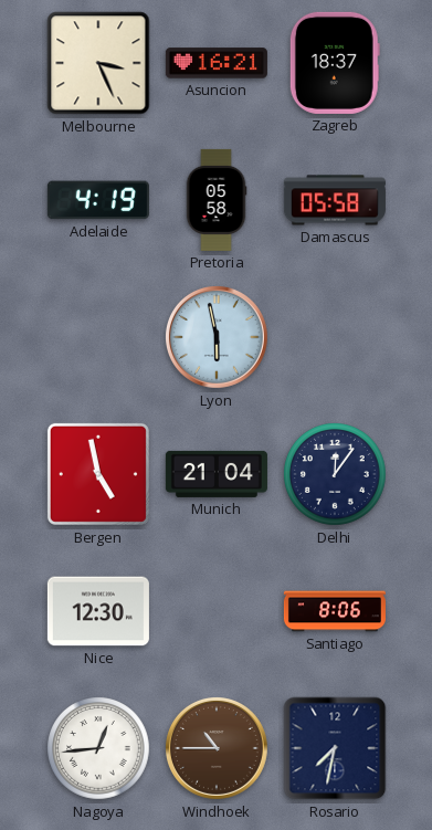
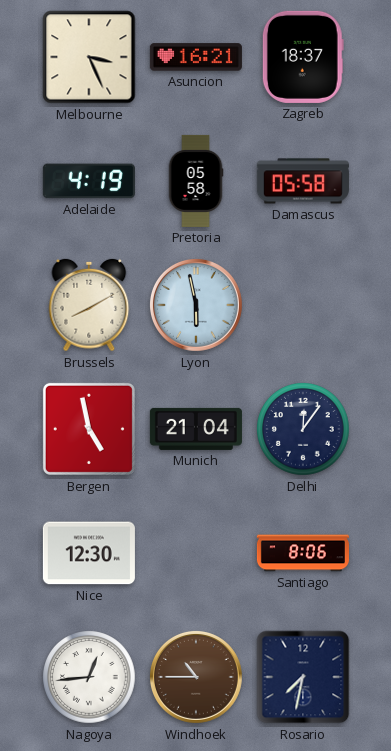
Brussels: none -> 8:10 (89, 305)
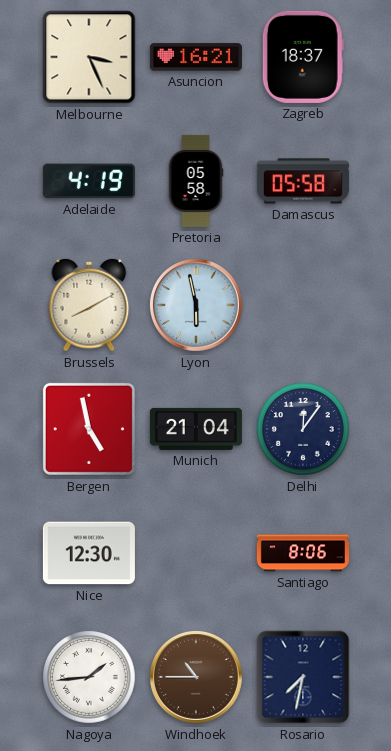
Nagoya: 12:44 -> 1:44 (90, 678)
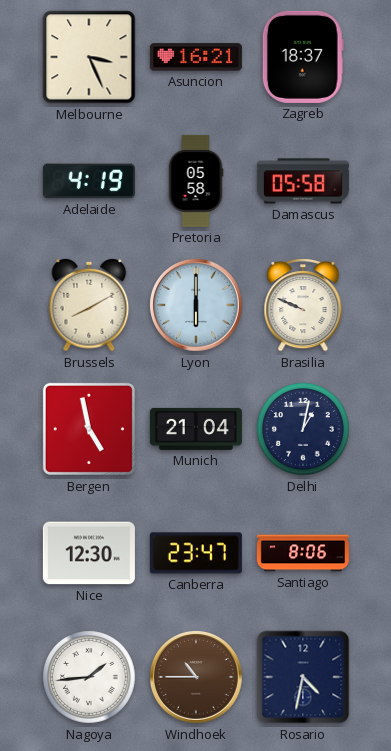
Lyon: 5:58 -> 6:00 (196, 305)
Brasilia: none -> 9:49 (303, 306)
Delhi: 12:06 -> 1:02 (304, 430)
Canberra: none -> 23:47 (196, 553)
Rosario: 7:32 -> 4:32 (303, 677)
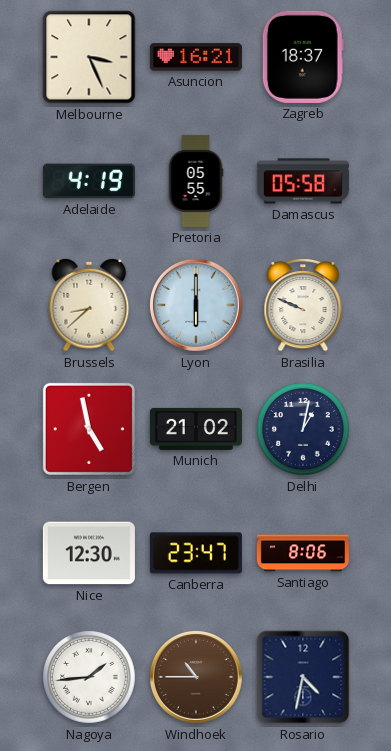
Pretoria: 05:58 -> 05:55 (196, 181)
Brussels: 8:10 -> 8:38 (89, 305)
Munich: 21:04 -> 21:02 (196, 429)
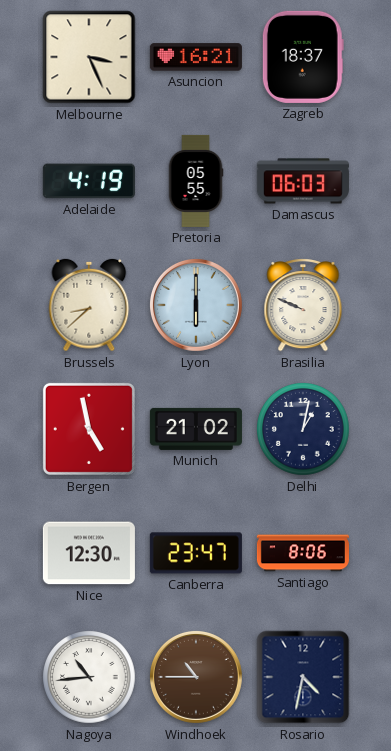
Damascus: 05:58 -> 06:03 (303, 181)
Nagoya: 1:44 -> 10:44 (90, 678)
